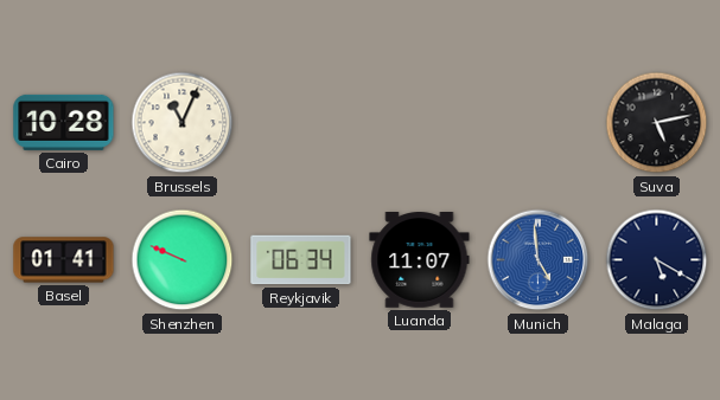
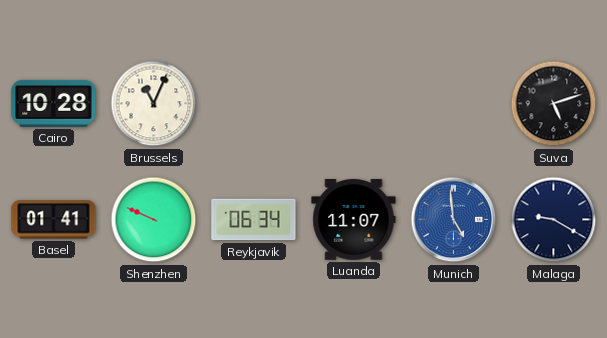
Suva: 5:13 -> 5:12 (554, 104)
Malaga: 5:20 -> 9:20 (554, 220)
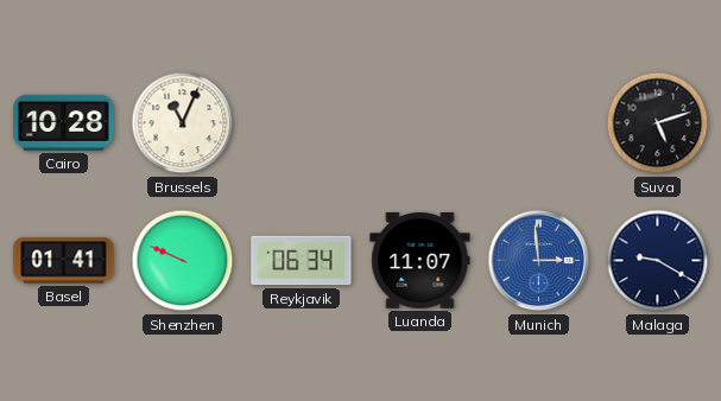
Munich: 4:59 -> 2:59 (539, 261)
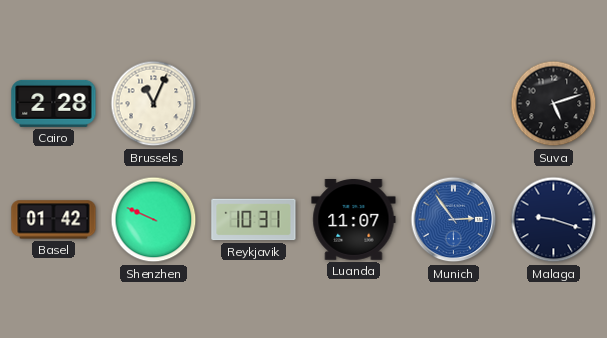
Cairo: 10:28 -> 2:28 (54, 103)
Basel: 01:41 -> 01:42 (54, 220)
Reykjavik: 06:34 -> 10:31 (254, 220)
Munich: 2:59 -> 2:54 (454, 220)
Malaga: 9:20 -> 9:18 (554, 220)
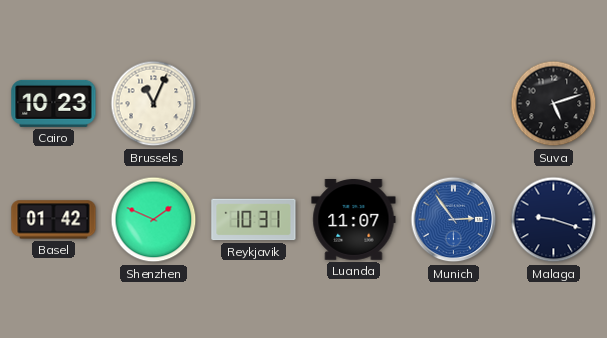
Cairo: 2:28 -> 10:23 (54, 103)
Shenzhen: 9:49 -> 1:49 (154, 220)
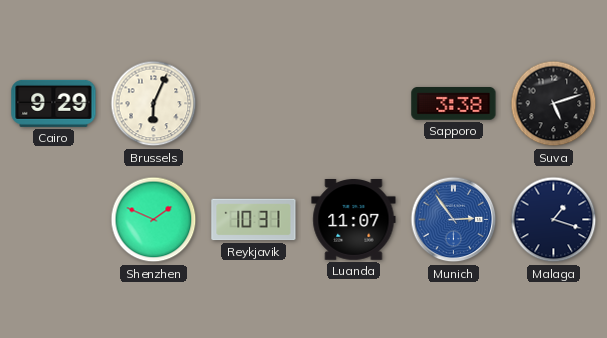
Cairo: 10:23 -> 9:29 (54, 103)
Brussels: 11:04 -> 6:04 (154, 104)
Sapporo: none -> 3:38 (454, 104)
Basel: 01:42 -> none (54, 220)
Malaga: 9:18 -> 1:18 (554, 220)
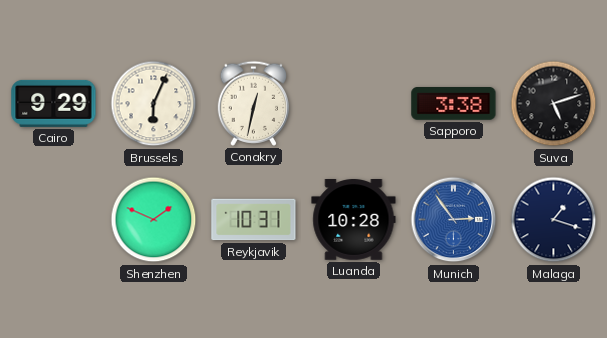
Conakry: none -> 12:32 (254, 103)
Luanda: 11:07 -> 10:28 (354, 220)
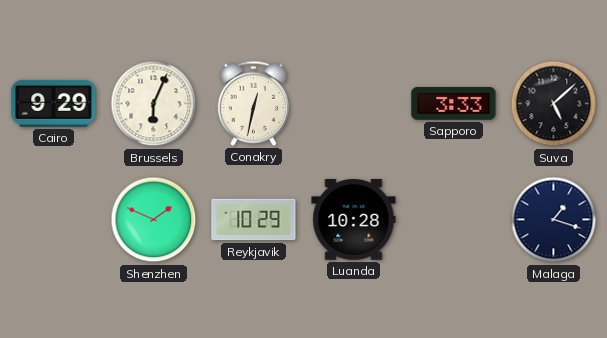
Sapporo: 3:38 -> 3:33 (454, 104)
Suva: 5:12 -> 5:08 (554, 104)
Reykjavik: 10:31 -> 10:29 (254, 220)
Munich: 2:54 -> none (454, 220)
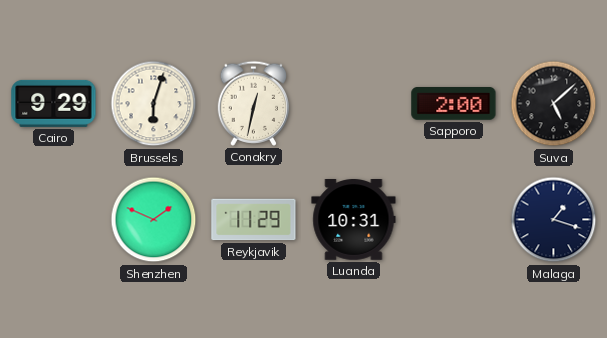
Brussels: 6:04 -> 6:03 (154, 104)
Sapporo: 3:33 -> 2:00 (454, 104)
Reykjavik: 10:29 -> 11:29 (254, 220)
Luanda: 10:28 -> 10:31 (354, 220)
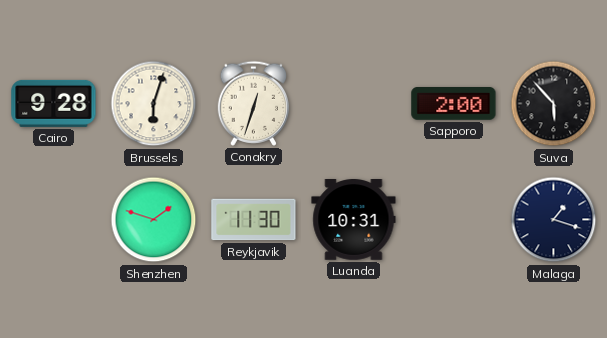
Cairo: 9:29 -> 9:28 (54, 103)
Conakry: 12:32 -> 12:33 (254, 103)
Suva: 5:08 -> 5:53 (554, 104)
Shenzhen: 1:49 -> 1:48 (154, 220)
Reykjavik: 11:29 -> 11:30 (254, 220)
